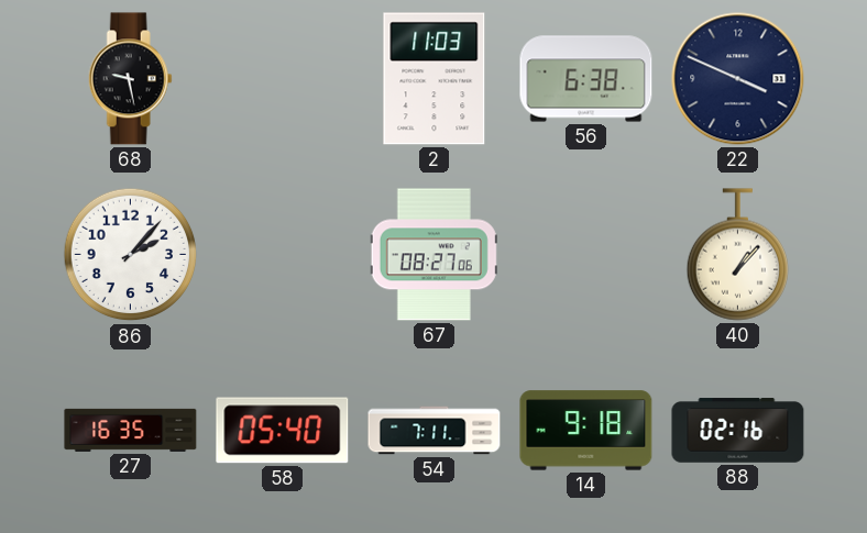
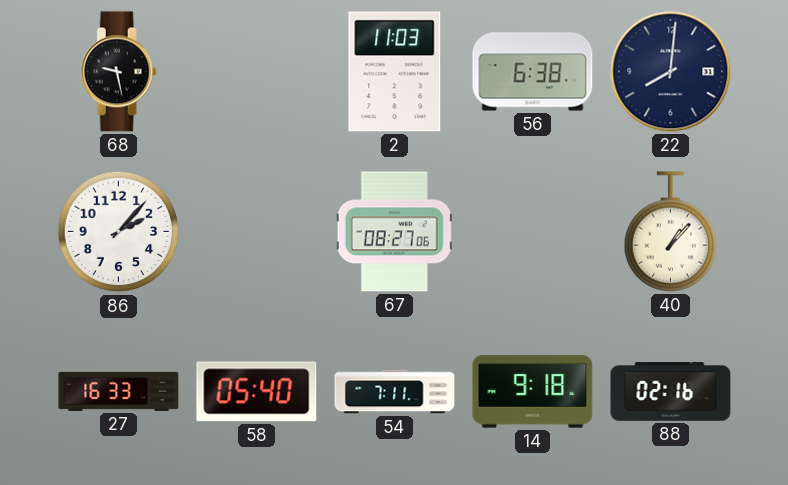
22: 3:49 -> 8:01 (671, 72)
27: 16:35 -> 16:33 (119, 391)
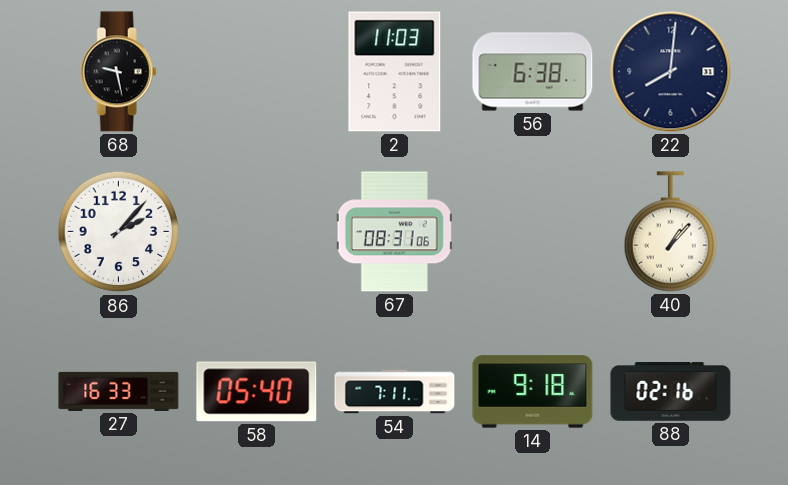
67: 08:27 -> 08:31 (394, 232)
